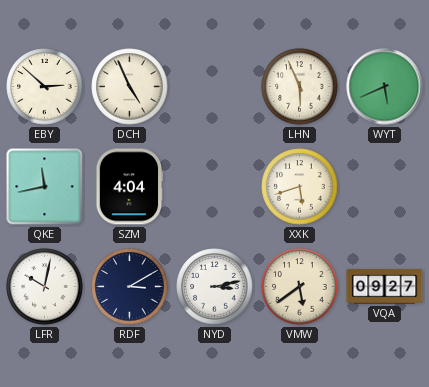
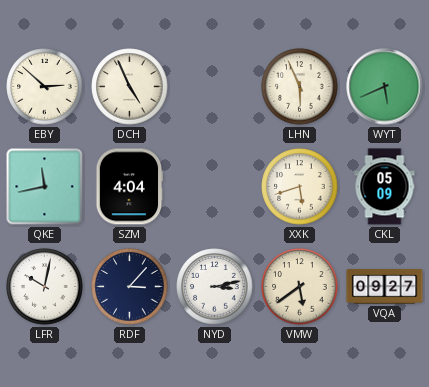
CKL: none -> 05:09 (385, 187)
RDF: 3:10 -> 3:07 (130, 287)
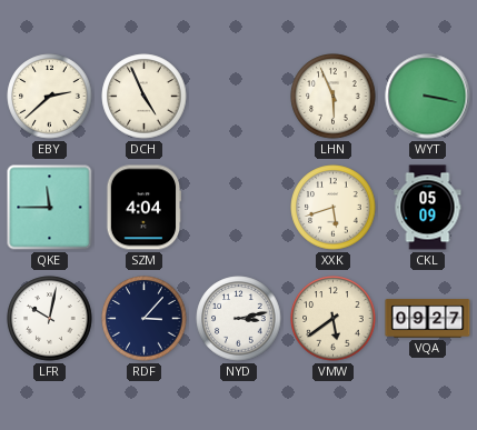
EBY: 2:52 -> 2:38 (50, 97)
WYT: 5:41 -> 3:17 (428, 97)
QKE: 11:43 -> 11:45 (50, 208)
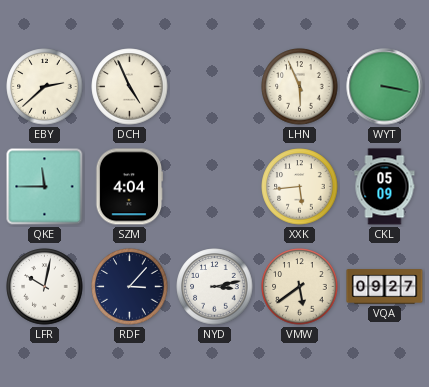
XXK: 5:42 -> 5:44 (300, 187)
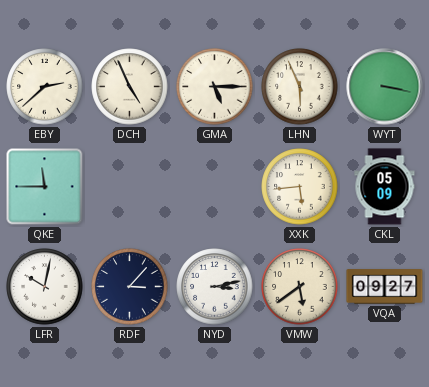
GMA: none -> 5:15 (215, 87)
SZM: 4:04 -> none (130, 187)
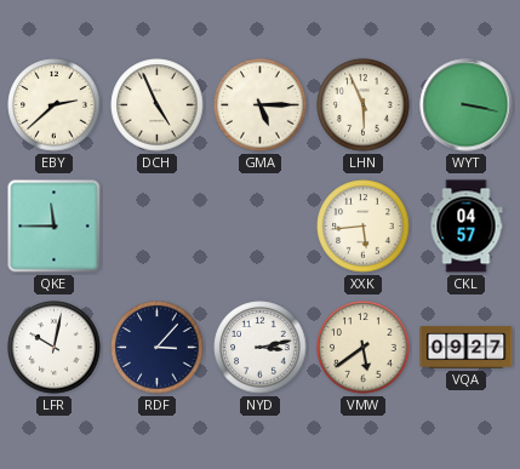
CKL: 05:09 -> 04:57 (467, 227)
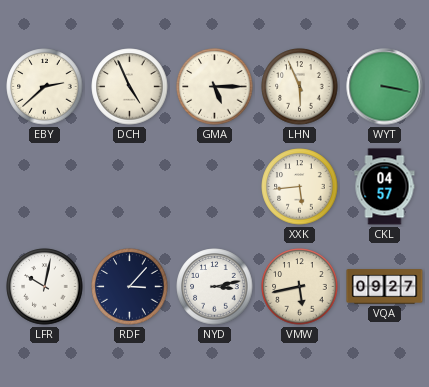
QKE: 11:45 -> none (55, 227)
VMW: 5:39 -> 5:43 (300, 287)
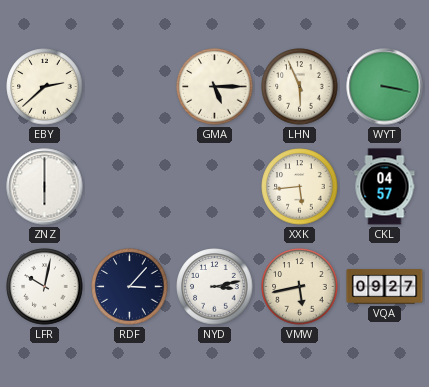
DCH: 4:56 -> none (130, 87)
ZNZ: none -> 6:00 (45, 187)
